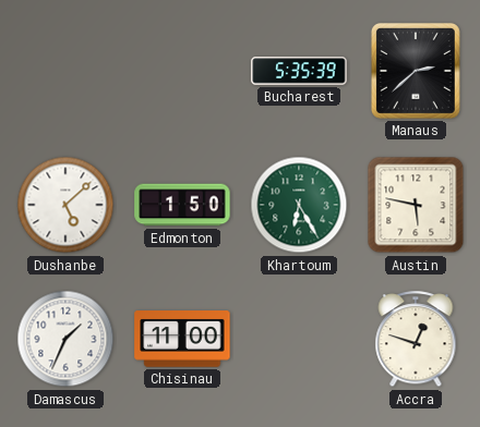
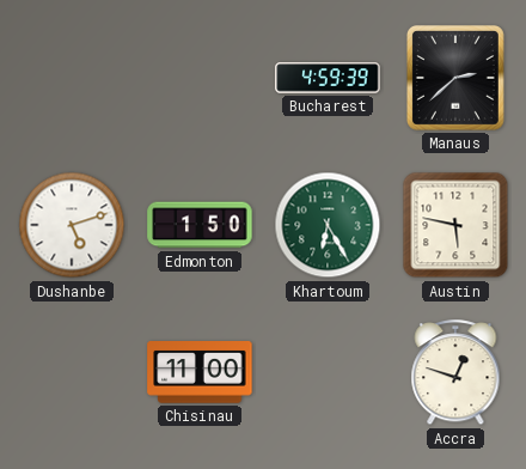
Bucharest: 5:35 -> 4:59 (328, 78)
Dushanbe: 5:08 -> 5:12 (72, 225)
Damascus: 1:34 -> none (65, 339)
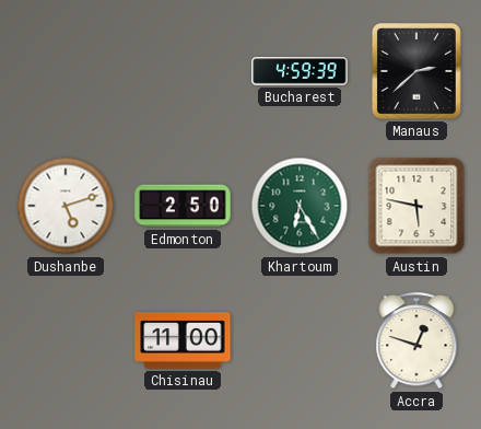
Edmonton: 1:50 -> 2:50 (183, 206)
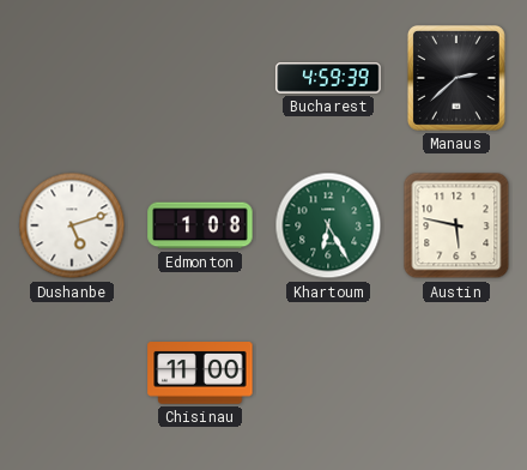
Edmonton: 2:50 -> 1:08 (200, 225)
Accra: 12:48 -> none (417, 341)
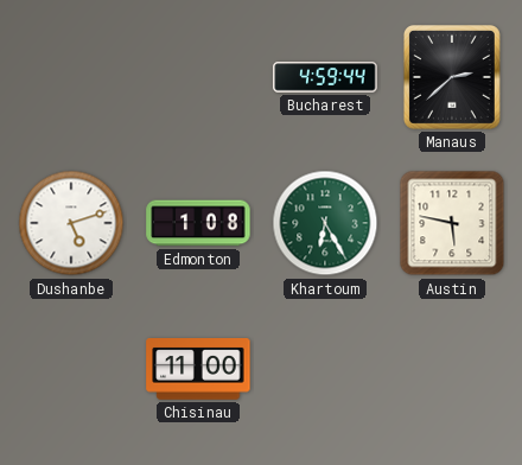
Bucharest: 4:59:39 -> 4:59:44 (325, 77)
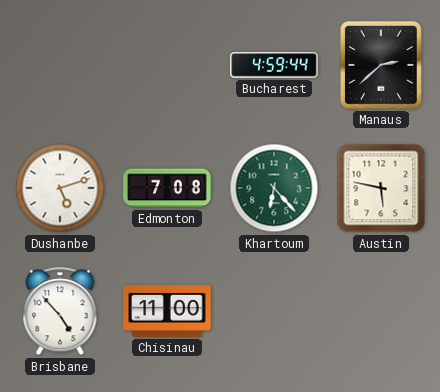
Edmonton: 1:08 -> 7:08 (167, 188)
Khartoum: 6:25 -> 6:23 (274, 188)
Brisbane: none -> 4:53 (60, 312)
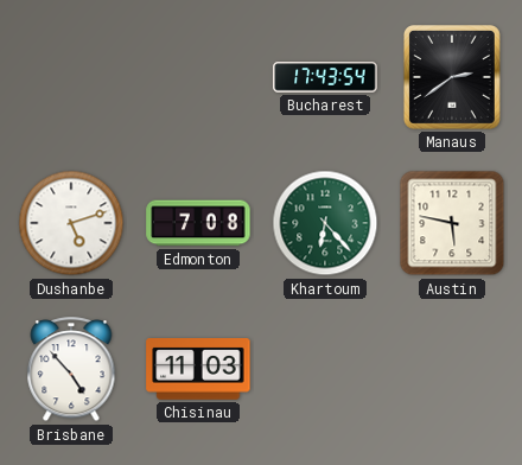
Bucharest: 4:59 -> 17:43 (325, 77)
Manaus: 2:38 -> 2:39 (452, 77)
Chisinau: 11:00 -> 11:03 (198, 369)
